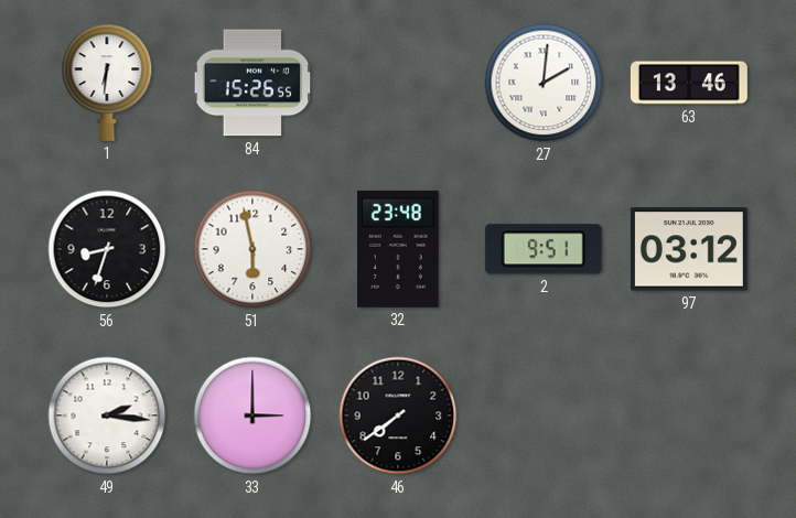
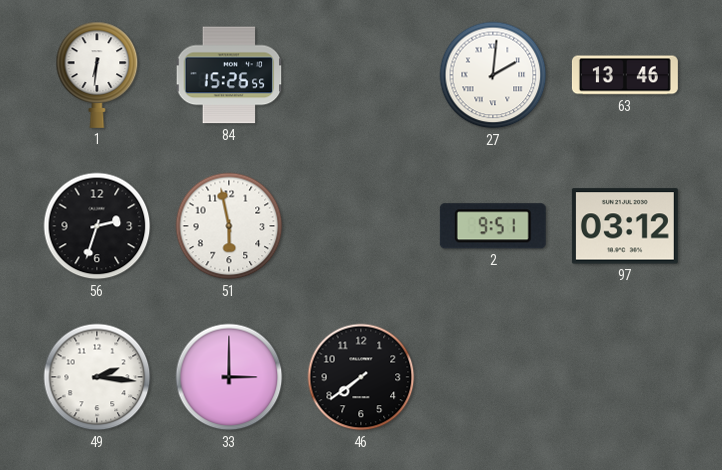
56: 8:33 -> 2:33 (97, 226)
32: 23:48 -> none (398, 249)
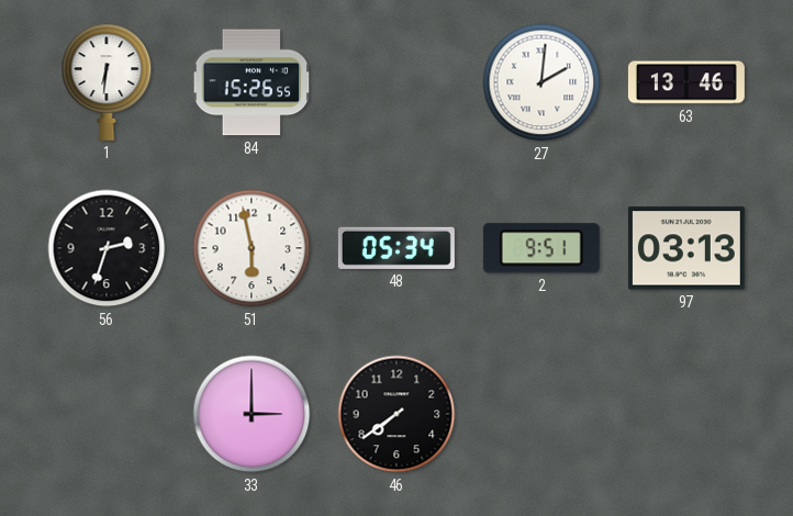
48: none -> 05:34 (396, 248)
97: 03:12 -> 03:13 (686, 248)
49: 2:16 -> none (97, 377)
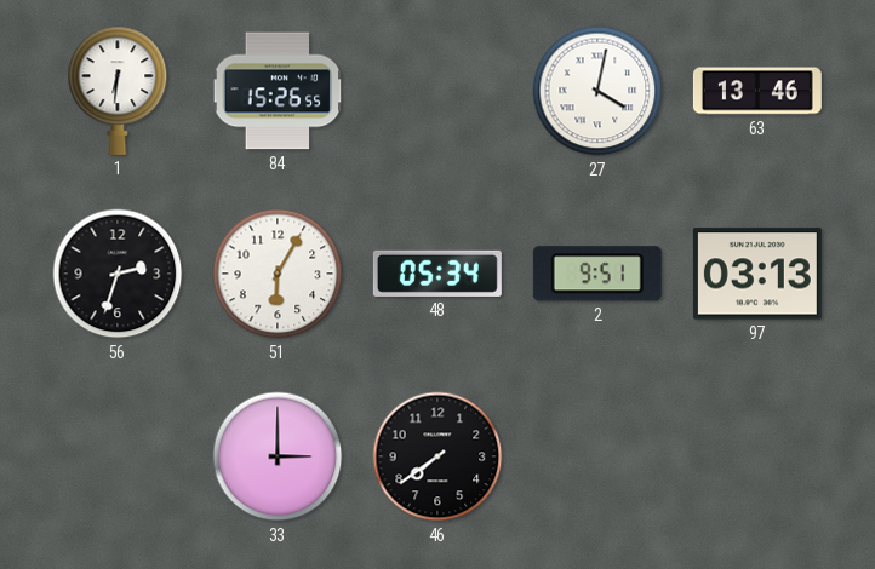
27: 2:01 -> 4:02 (597, 91)
51: 5:58 -> 6:05 (278, 274)
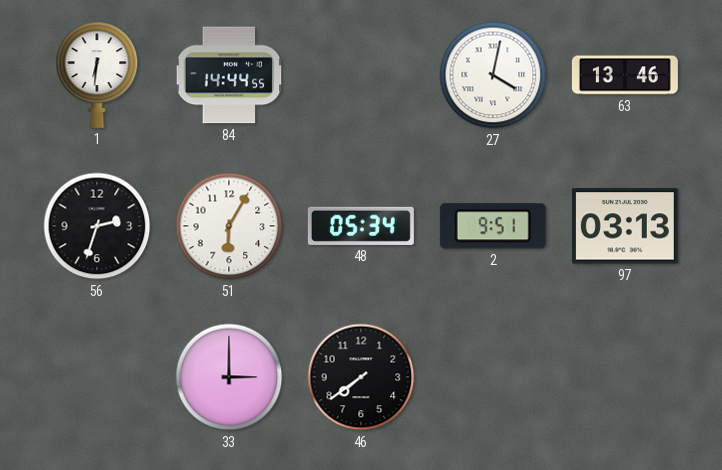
84: 15:26 -> 14:44 (229, 75)
